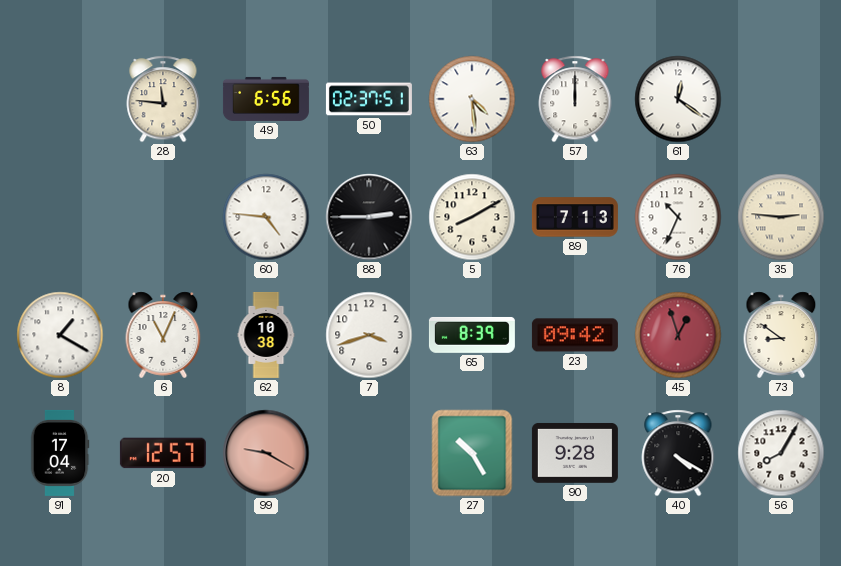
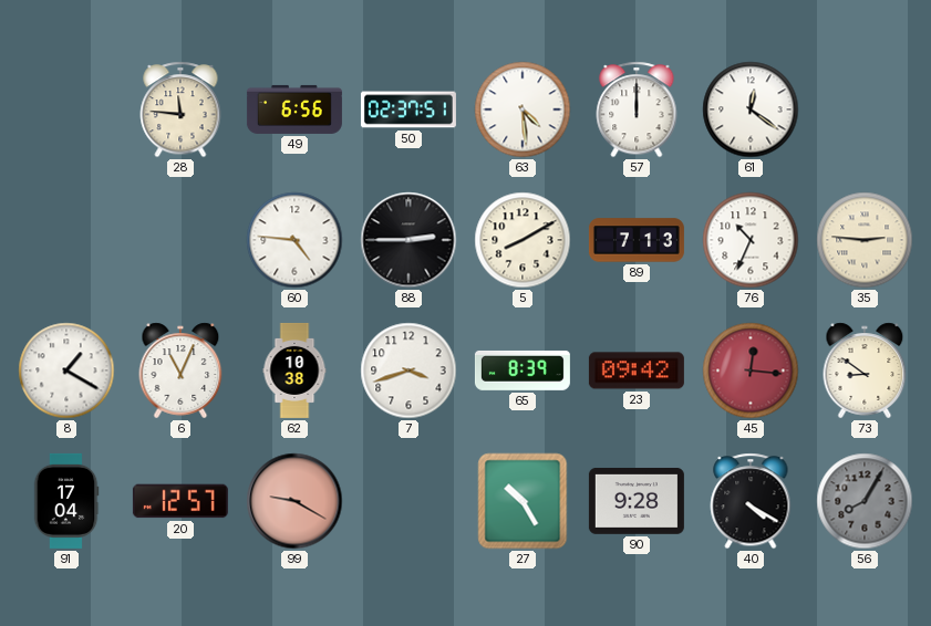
45: 12:57 -> 12:16 (751, 371)
56 dial: white -> grey (865, 501)
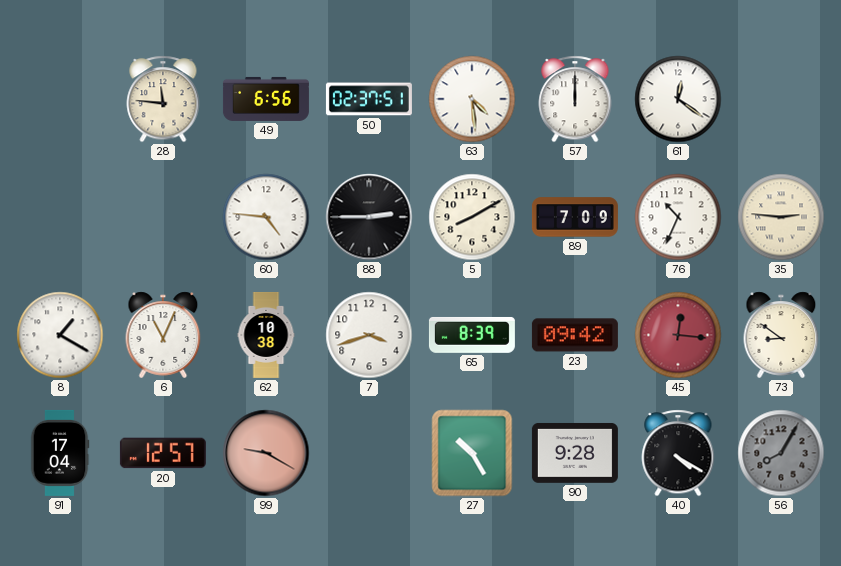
89: 7:13 -> 7:09 (575, 217)
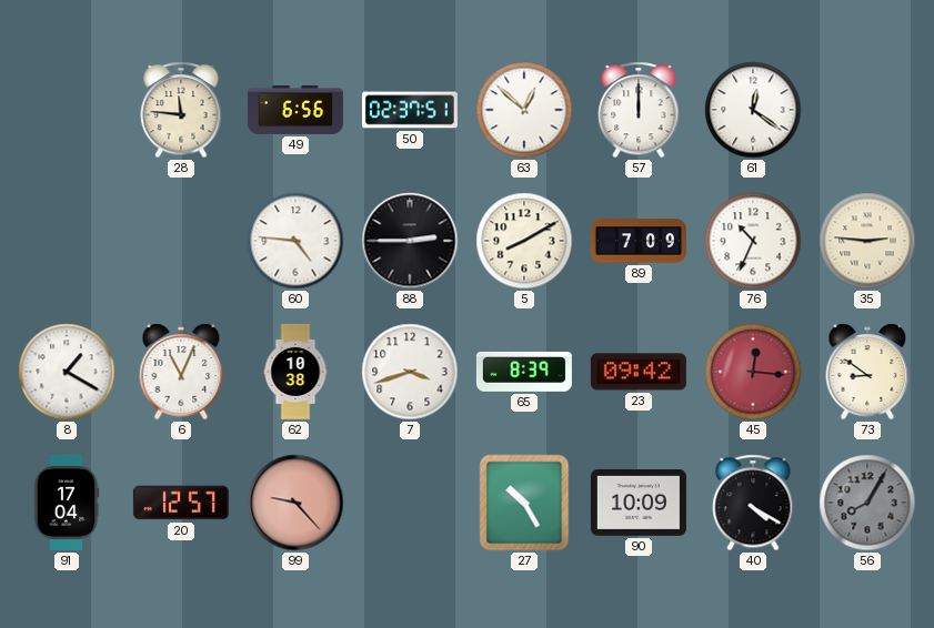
63: 4:29 -> 12:52 (524, 110)
99: 9:20 -> 9:23 (295, 503)
90: 9:28 -> 10:09 (639, 503)
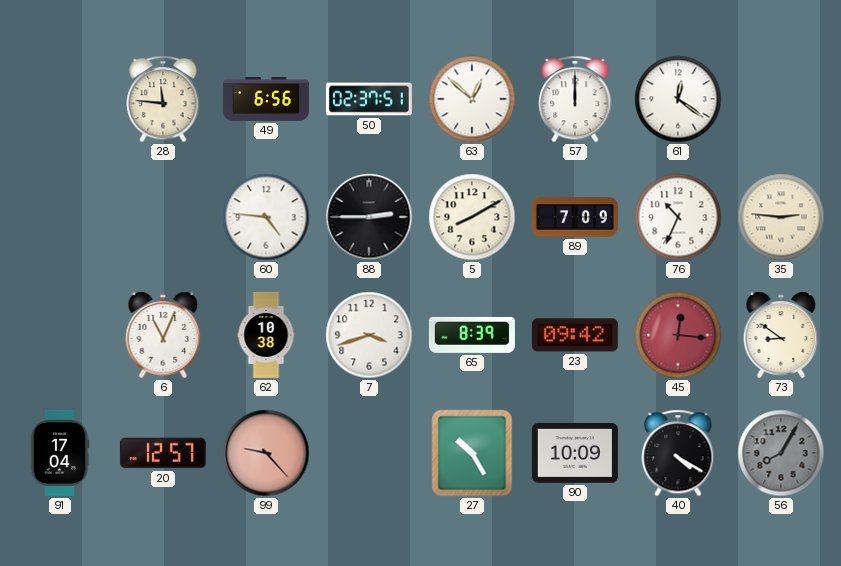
8: 1:20 -> none (67, 372)
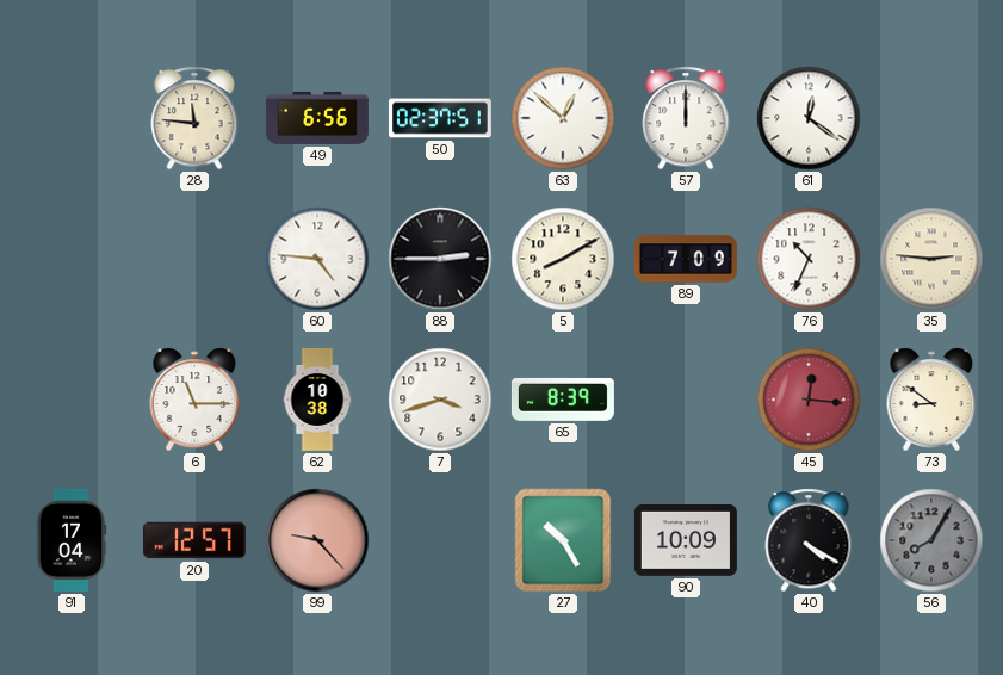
6: 11:04 -> 11:15 (194, 400)
23: 09:42 -> none (575, 335)
